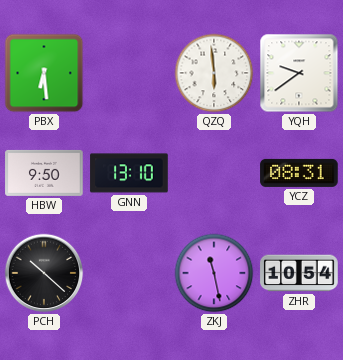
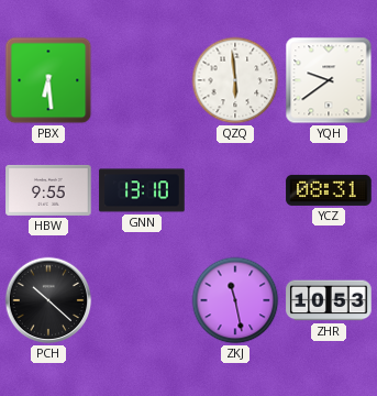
HBW: 9:50 -> 9:55 (48, 190)
ZHR: 10:54 -> 10:53 (329, 300)
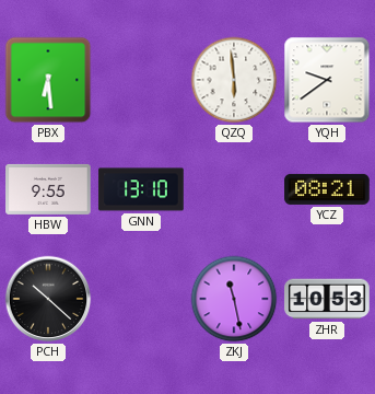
YCZ: 08:31 -> 08:21 (327, 189)
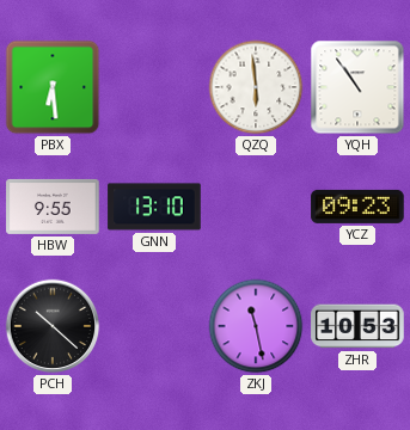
YQH: 9:39 -> 10:54 (357, 87)
YCZ: 08:21 -> 09:23 (357, 207)
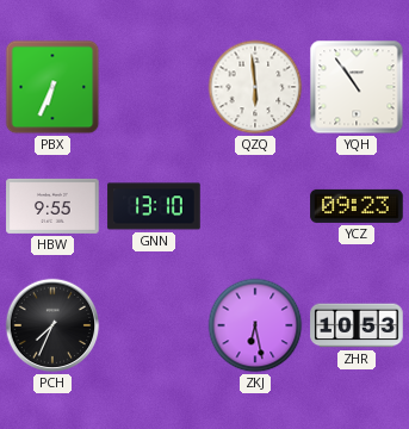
PBX: 6:29 -> 6:34 (52, 87)
PCH: 10:22 -> 7:34 (52, 325)
ZKJ: 11:28 -> 6:28 (255, 325)
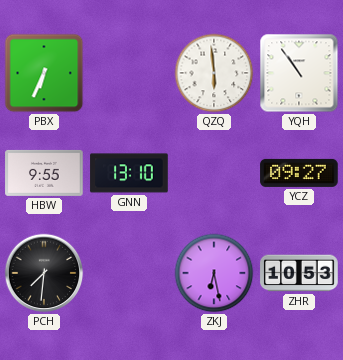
YCZ: 09:23 -> 09:27 (299, 173)
PCH: 7:34 -> 7:31 (44, 273)
